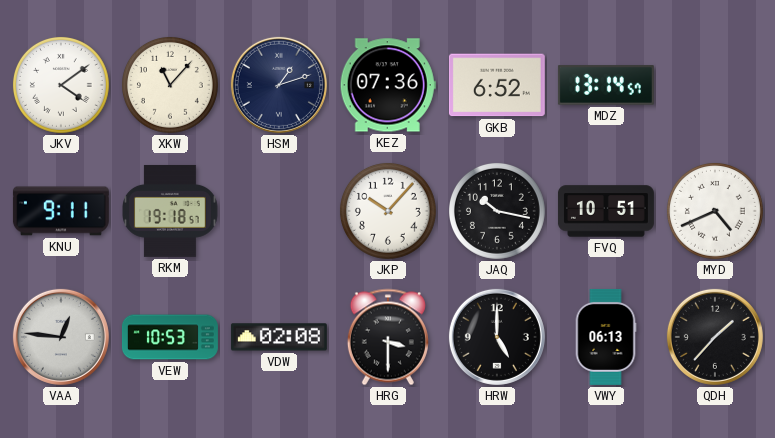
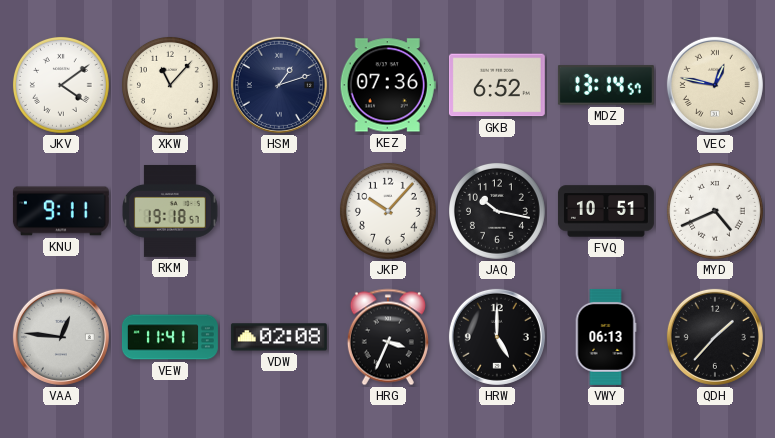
VEC: none -> 12:47 (715, 85)
VEW: 10:53 -> 11:41 (170, 337)
HRG: 3:30 -> 3:34 (388, 337)
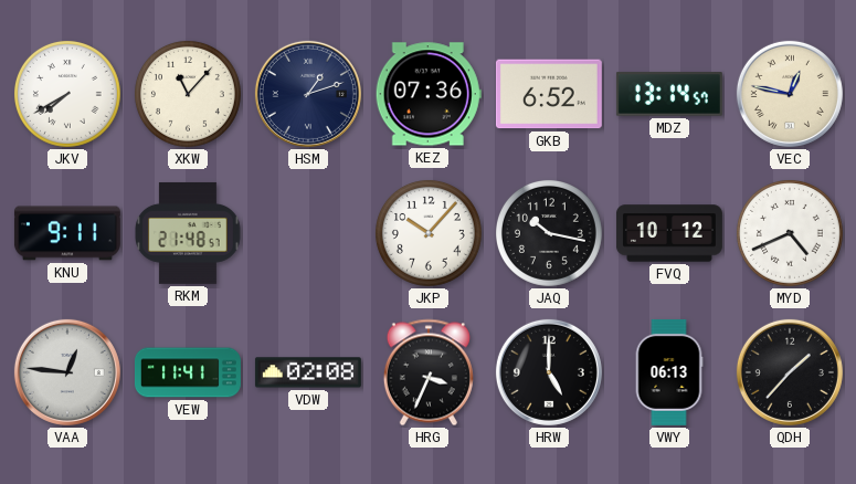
JKV: 4:09 -> 7:40 (67, 94)
RKM: 19:18 -> 21:48 (189, 233)
FVQ: 10:51 -> 10:12 (669, 233)
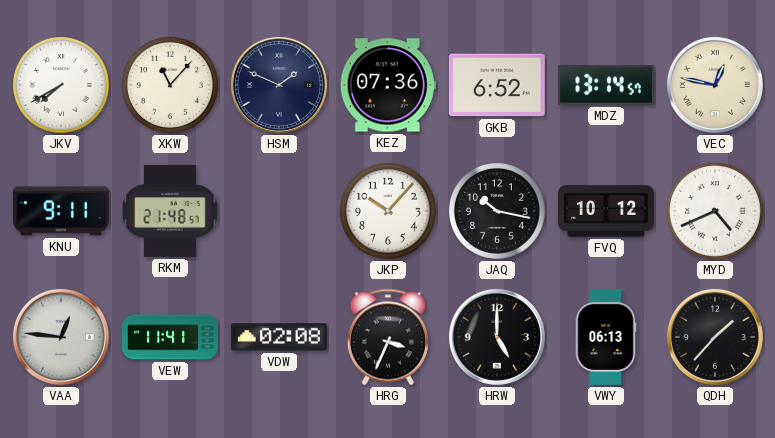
HSM: 1:12 -> 1:49 (279, 85)
